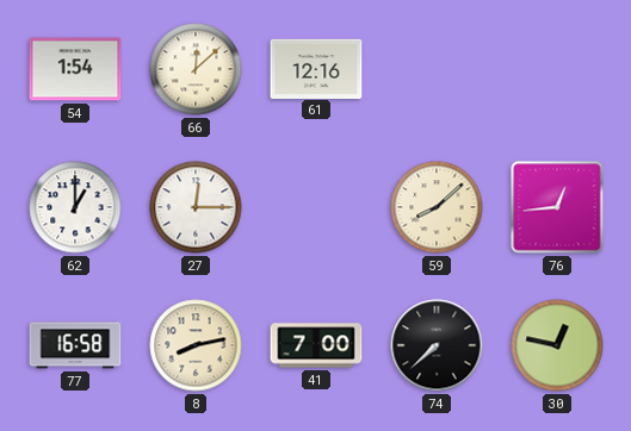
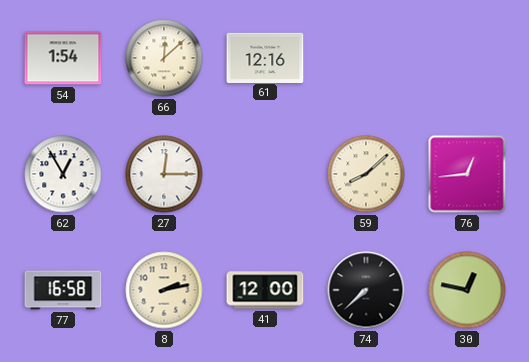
62: 1:00 -> 12:55 (63, 174)
8: 8:13 -> 2:13 (164, 290)
41: 7:00 -> 12:00 (265, 290)
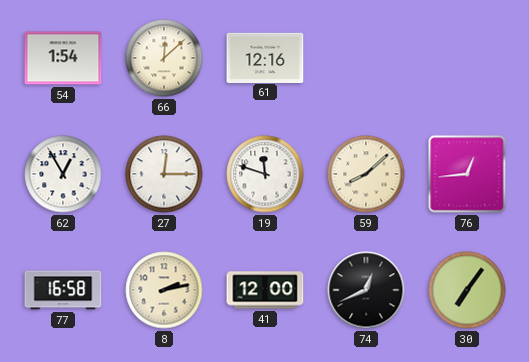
19: none -> 11:48 (265, 174)
74: 7:38 -> 12:41 (366, 290)
30: 12:47 -> 7:06 (467, 290)
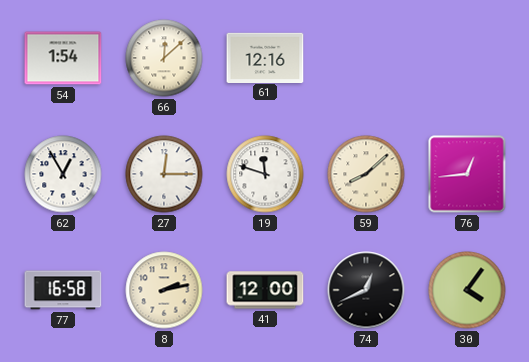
30: 7:06 -> 4:06 (467, 290)
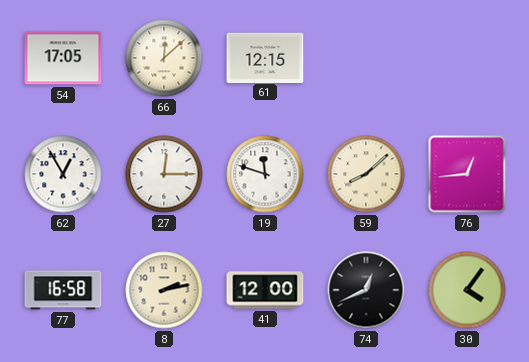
54: 1:54 -> 17:05 (63, 58)
61: 12:16 -> 12:15 (265, 57)
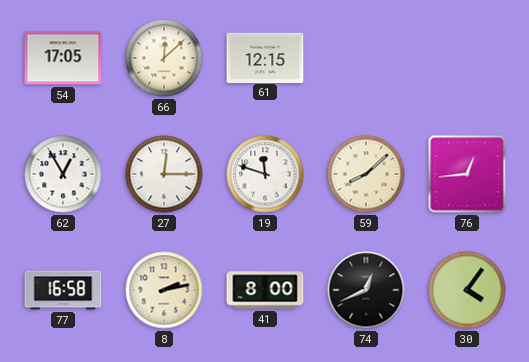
41: 12:00 -> 8:00 (265, 290)
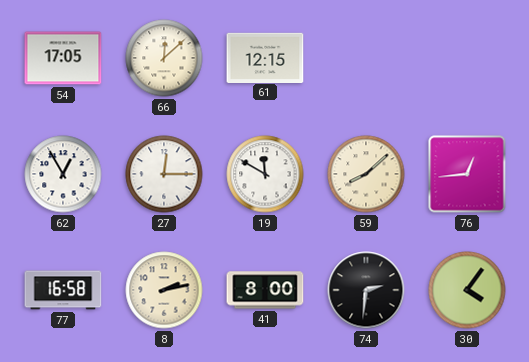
19: 11:48 -> 11:50 (265, 174)
74: 12:41 -> 2:31 (366, 290)
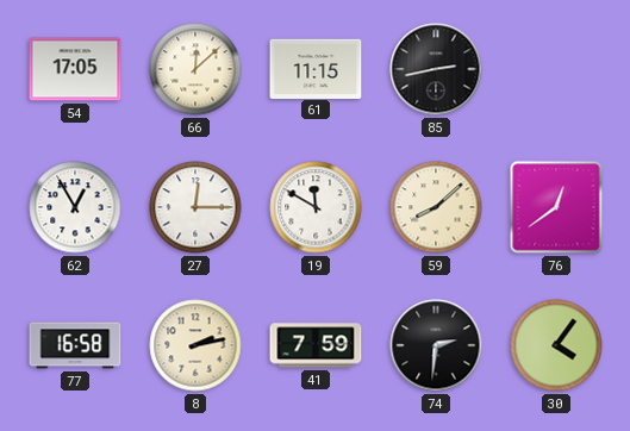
61: 12:15 -> 11:15 (316, 68)
85: none -> 2:43 (436, 69)
76: 12:44 -> 12:39 (556, 207)
41: 8:00 -> 7:59 (316, 345)
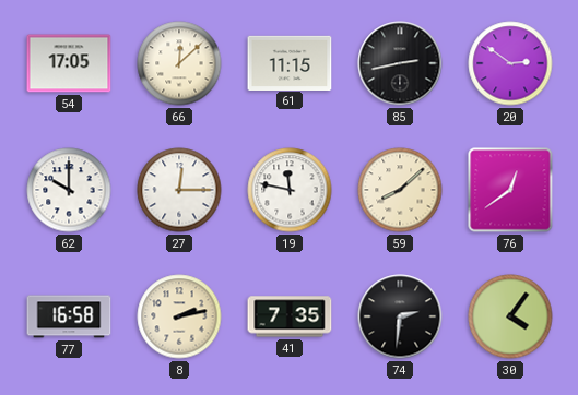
20: none -> 2:51 (510, 63)
62: 12:55 -> 10:00 (69, 190)
19: 11:50 -> 11:47 (290, 190)
41: 7:59 -> 7:35 (290, 316)
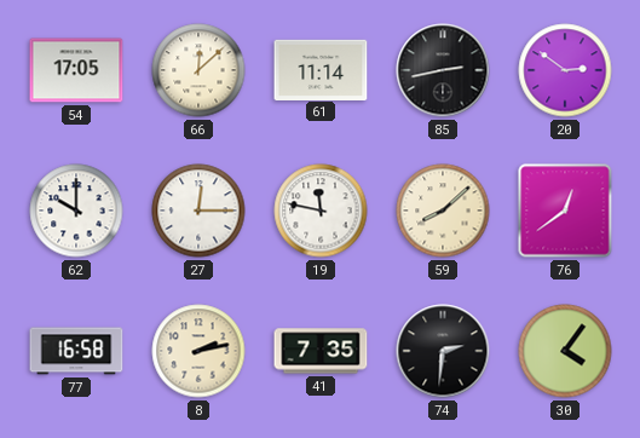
61: 11:15 -> 11:14 (321, 69)
